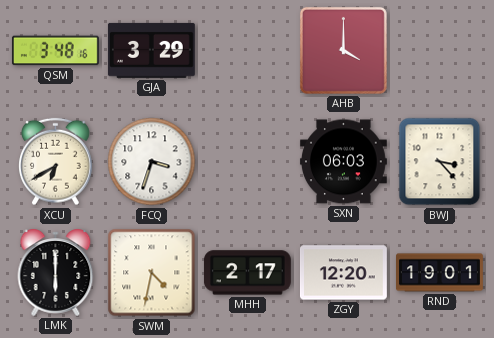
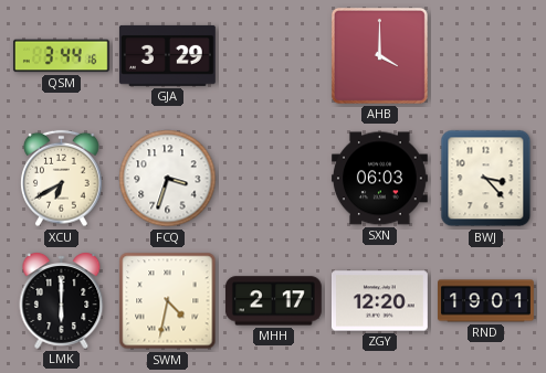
QSM: 3:48 -> 3:44 (61, 56)
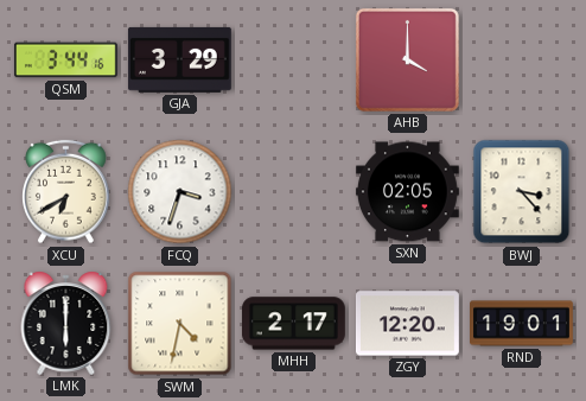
SXN: 06:03 -> 02:05 (407, 192)
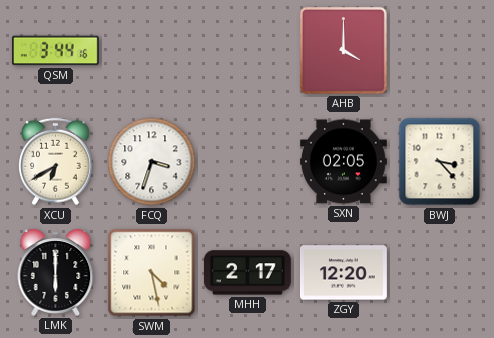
GJA: 3:29 -> none (179, 59)
SWM: 4:32 -> 4:28 (152, 273)
RND: 19:01 -> none (522, 324)
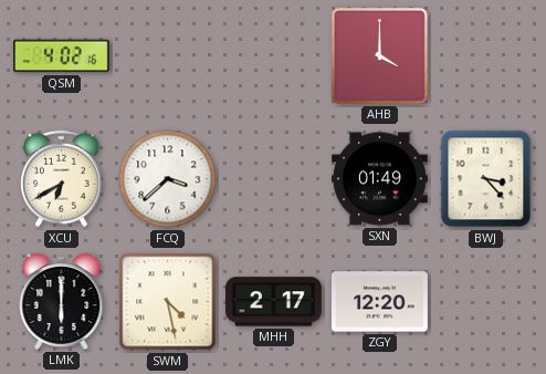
QSM: 3:44 -> 4:02 (61, 56)
FCQ: 3:33 -> 3:38 (168, 179)
SXN: 02:05 -> 01:49 (379, 179)
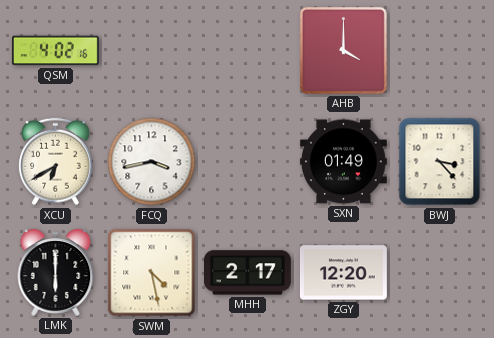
FCQ: 3:38 -> 3:43 (152, 162)
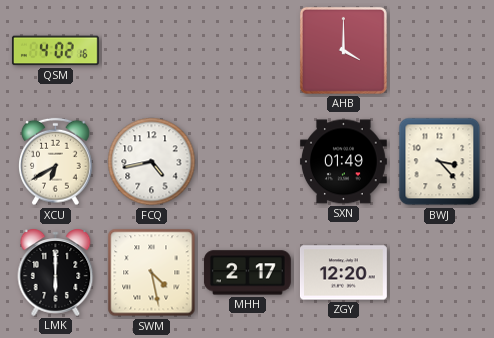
FCQ: 3:43 -> 4:43 (152, 162)
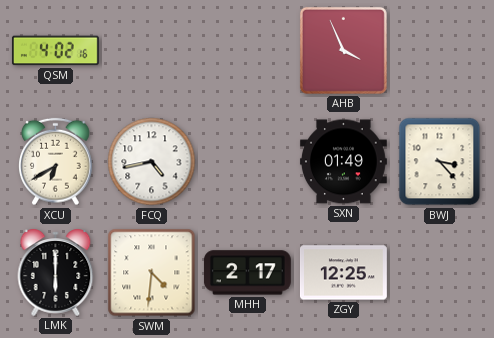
AHB: 4:00 -> 3:56 (343, 50)
SWM: 4:28 -> 4:31 (152, 273)
ZGY: 12:20 -> 12:25 (343, 273)
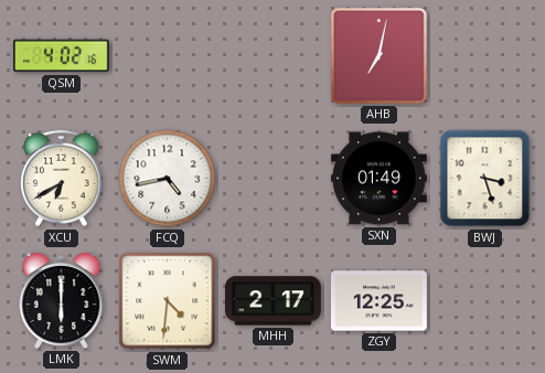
AHB: 3:56 -> 7:02 (378, 55)
BWJ: 3:23 -> 3:27 (485, 179)
